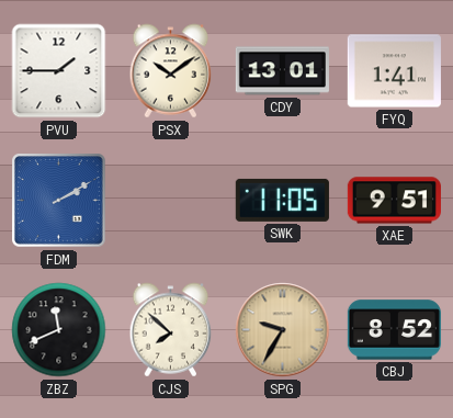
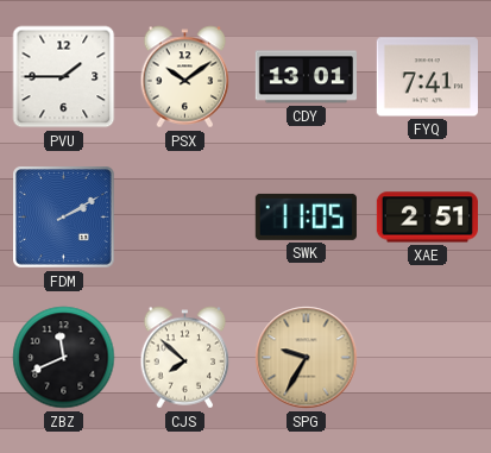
FYQ: 1:41 -> 7:41 (427, 77)
XAE: 9:51 -> 2:51 (427, 218)
CBJ: 8:52 -> none (394, 330)
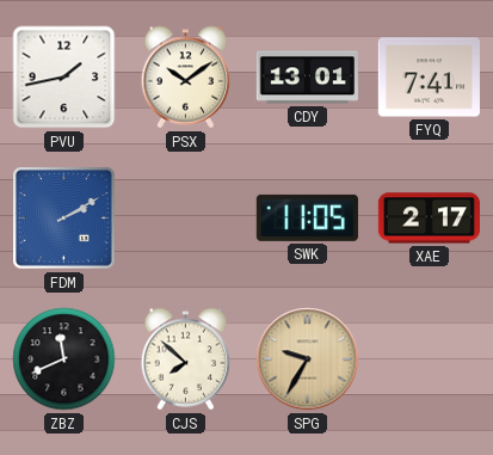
PVU: 1:45 -> 1:43 (64, 78)
XAE: 2:51 -> 2:17 (429, 219)
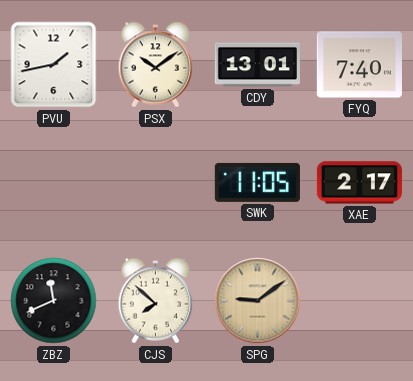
FYQ: 7:41 -> 7:40 (359, 65)
FDM: 2:10 -> none (64, 219)
SPG: 9:35 -> 9:09 (258, 301)
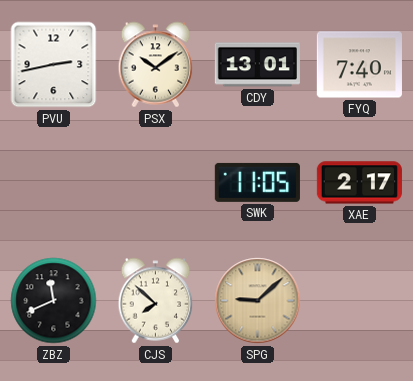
PVU: 1:43 -> 2:43 (54, 65)
SPG: 9:09 -> 9:08 (258, 301)
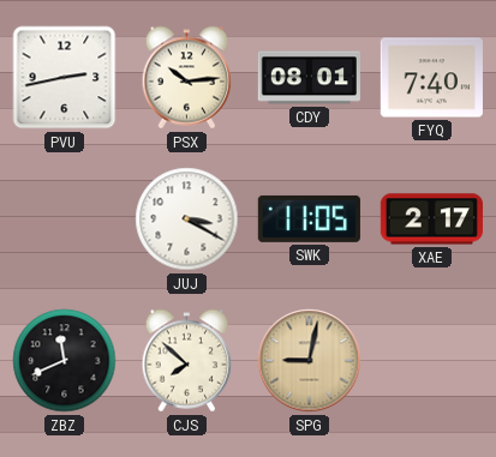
PSX: 10:09 -> 10:14 (187, 78)
CDY: 13:01 -> 08:01 (309, 78)
JUJ: none -> 3:20 (187, 220)
SPG: 9:08 -> 9:02 (310, 361)
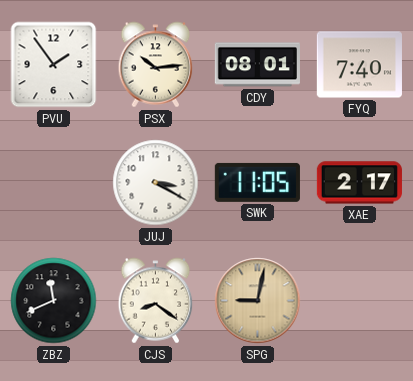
PVU: 2:43 -> 1:54 (54, 65)
CJS: 7:52 -> 8:21 (156, 301)
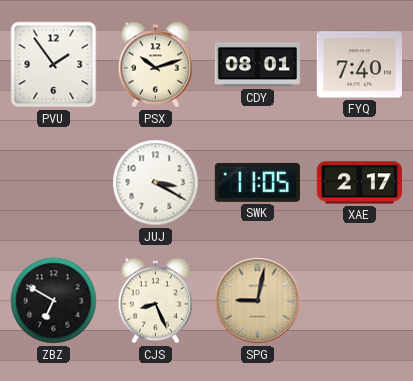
PSX: 10:14 -> 10:12 (156, 65)
ZBZ: 11:41 -> 6:50 (54, 301)
CJS: 8:21 -> 8:26 (156, 301)
